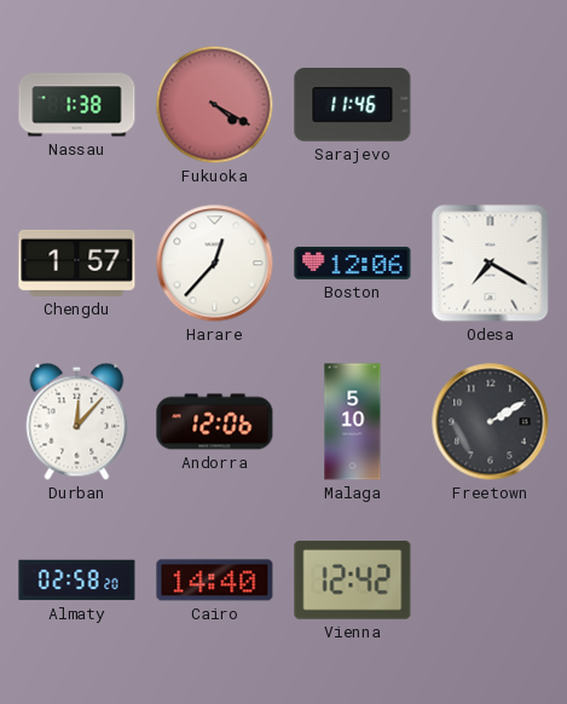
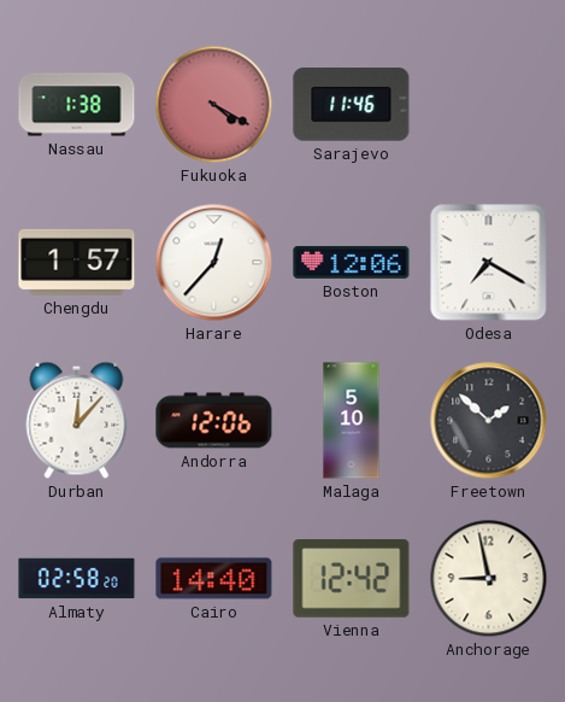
Freetown: 2:10 -> 1:52 (489, 421)
Anchorage: none -> 8:58 (489, 579)
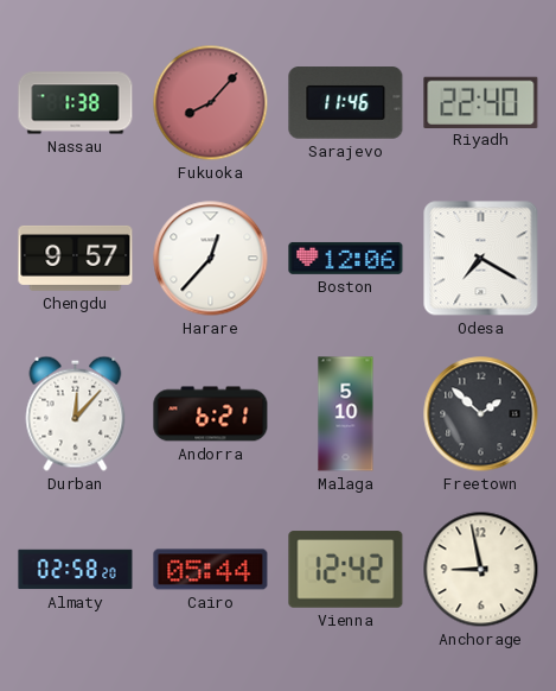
Fukuoka: 4:20 -> 8:07 (211, 103)
Riyadh: none -> 22:40 (481, 102)
Chengdu: 1:57 -> 9:57 (76, 258)
Andorra: 12:06 -> 6:21 (211, 414)
Cairo: 14:40 -> 05:44 (211, 570)
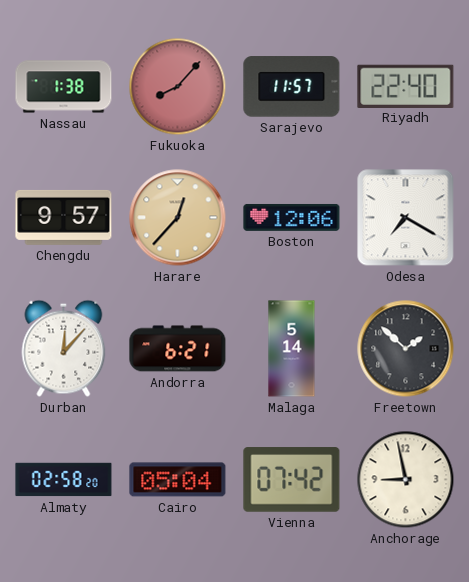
Sarajevo: 11:46 -> 11:57 (292, 87)
Harare dial: white -> champagne (178, 218)
Malaga: 5:10 -> 5:14 (292, 349)
Cairo: 05:44 -> 05:04 (178, 480)
Vienna: 12:42 -> 07:42 (292, 480)
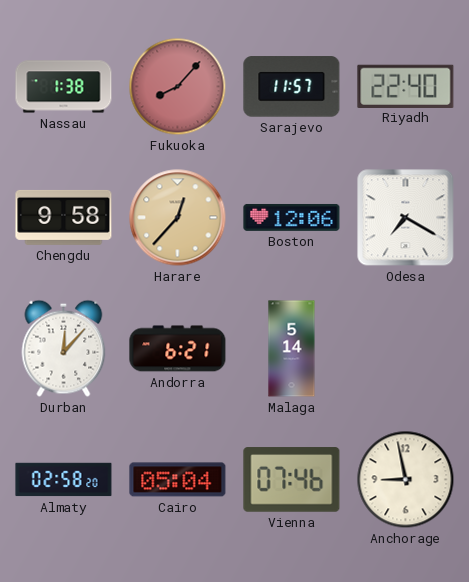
Chengdu: 9:57 -> 9:58 (64, 217)
Freetown: 1:52 -> none (406, 349)
Vienna: 07:42 -> 07:46 (292, 480)
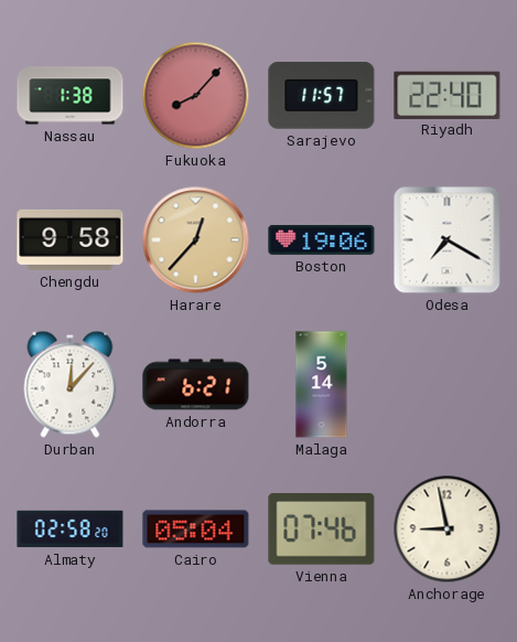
Boston: 12:06 -> 19:06 (322, 240)
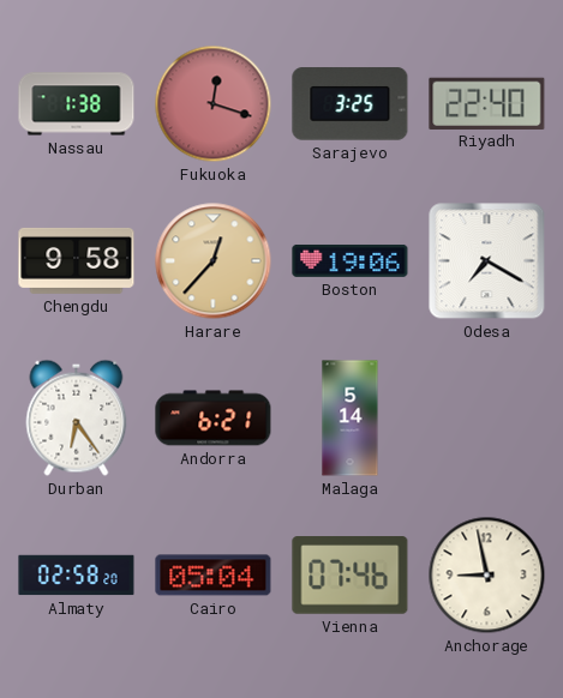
Fukuoka: 8:07 -> 12:18 (214, 104)
Sarajevo: 11:57 -> 3:25 (351, 104)
Durban: 12:07 -> 6:24 (77, 417)
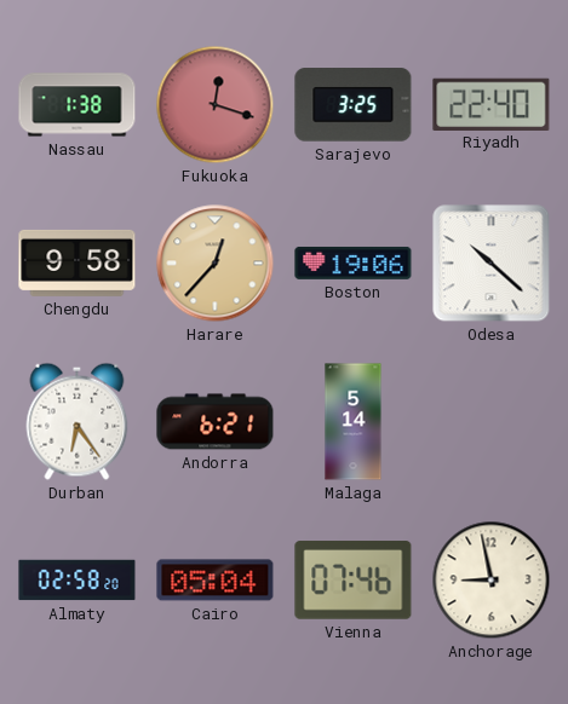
Odesa: 7:20 -> 10:22 (492, 264)
